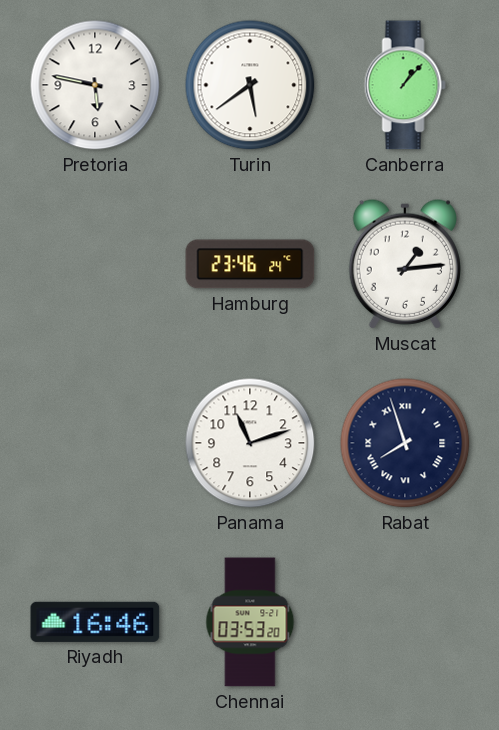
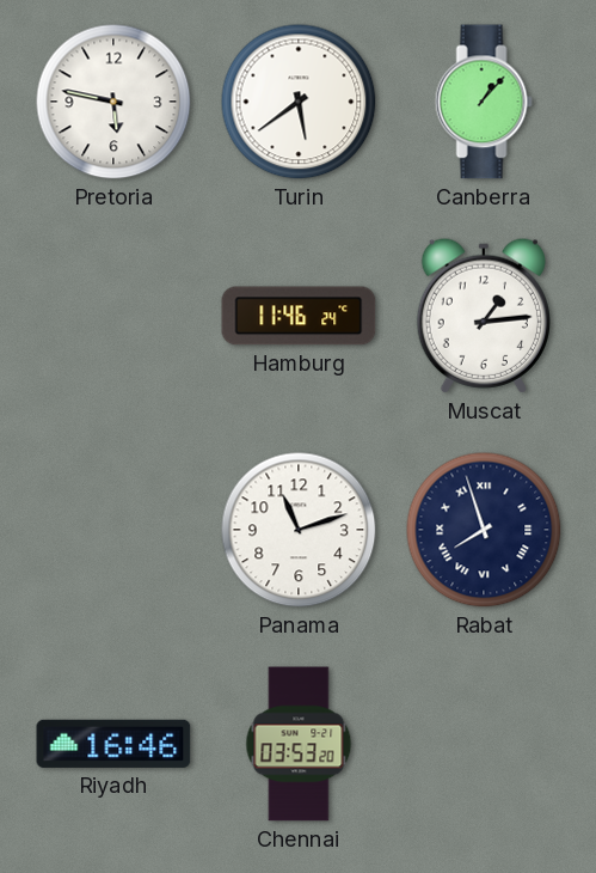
Hamburg: 23:46 -> 11:46 (299, 316)
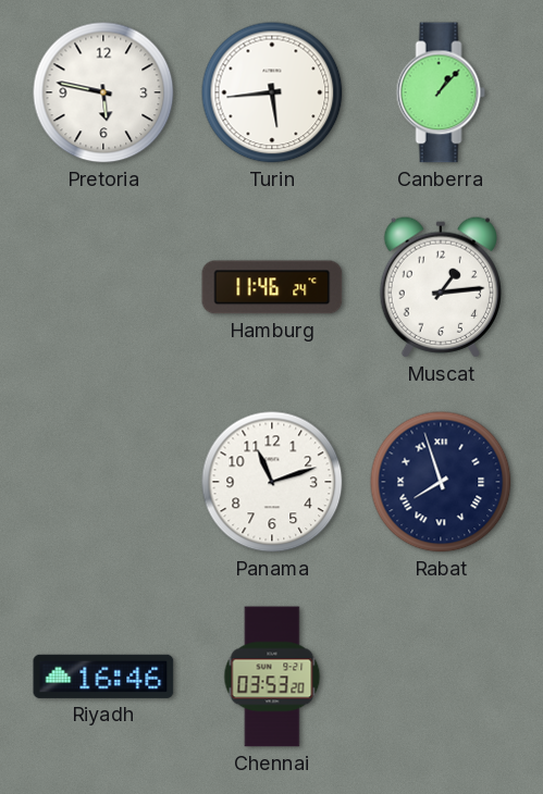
Turin: 5:39 -> 5:44 (272, 92)
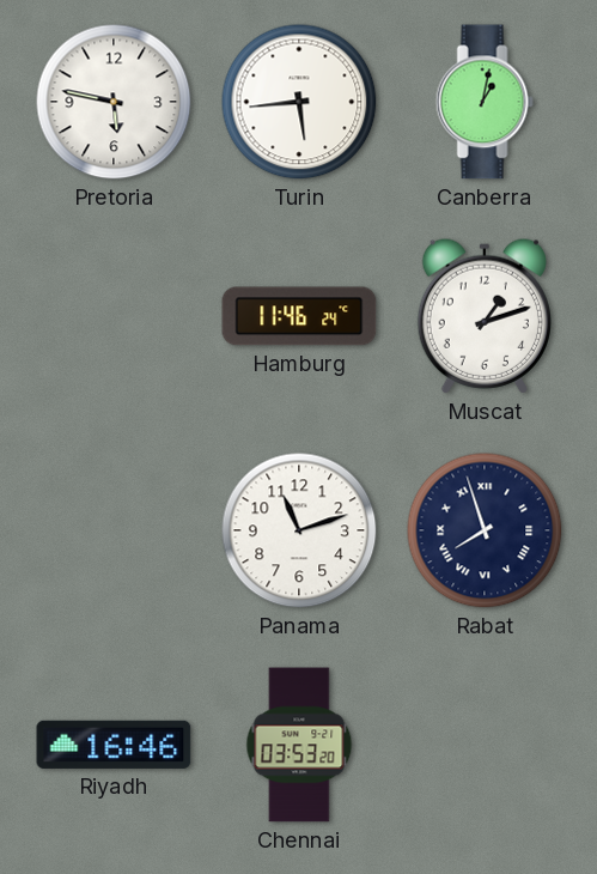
Canberra: 1:07 -> 1:02 (485, 102)
Muscat: 1:14 -> 1:12 (485, 316)
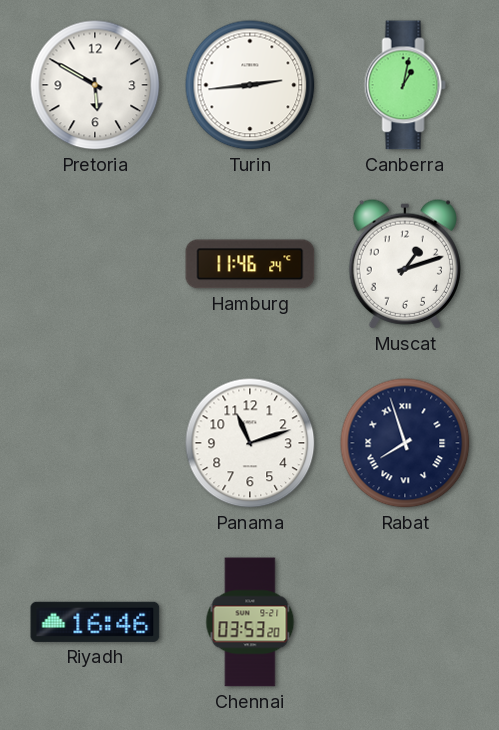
Pretoria: 5:47 -> 5:50 (95, 85)
Turin: 5:44 -> 2:44 (250, 85)
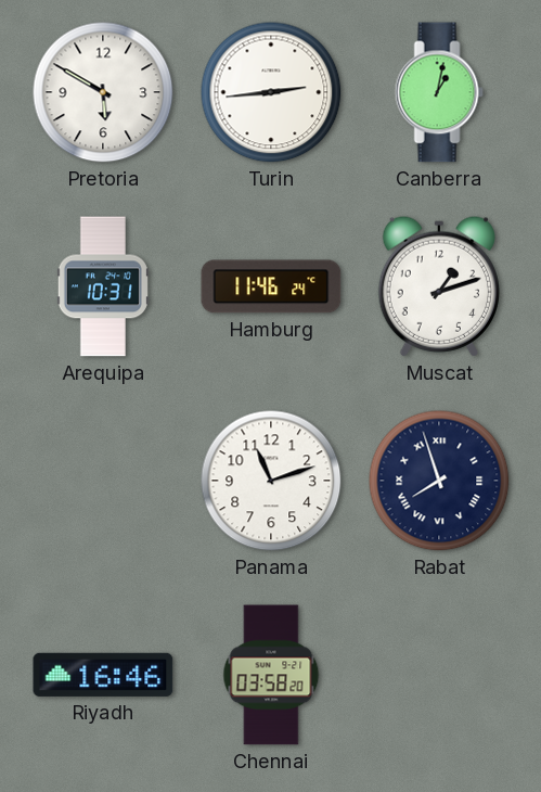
Arequipa: none -> 10:31 (103, 286)
Chennai: 03:53 -> 03:58 (271, 675)
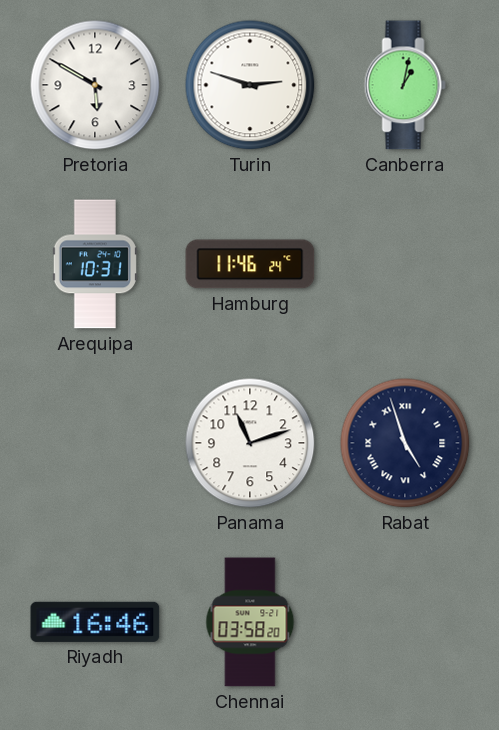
Turin: 2:44 -> 2:48 (250, 85)
Muscat: 1:12 -> none (439, 286)
Rabat: 7:57 -> 4:57 (405, 443)
